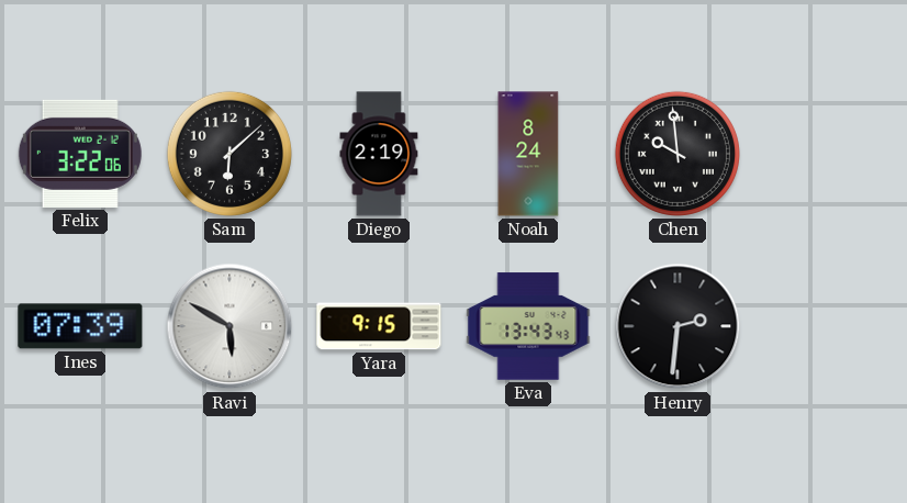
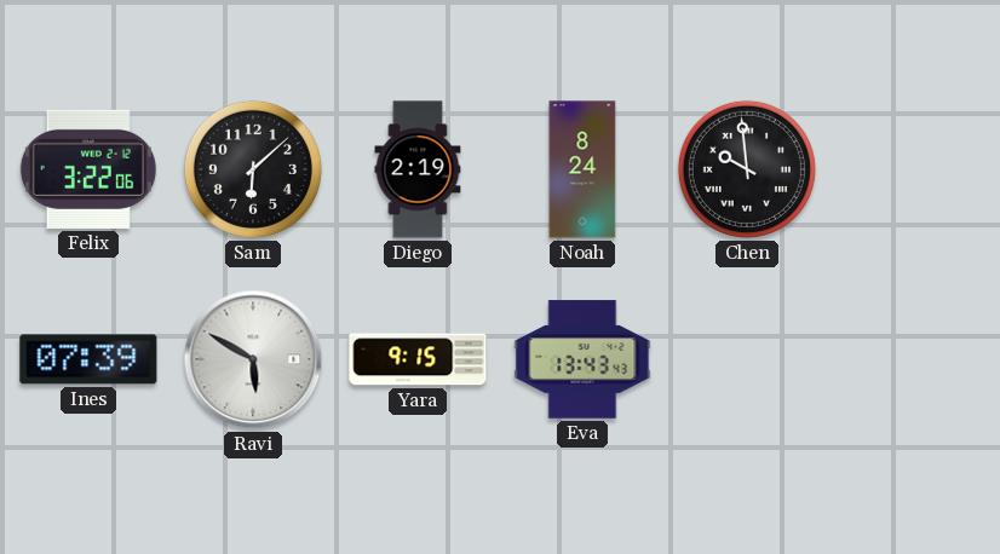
Henry: 2:31 -> none (678, 326)
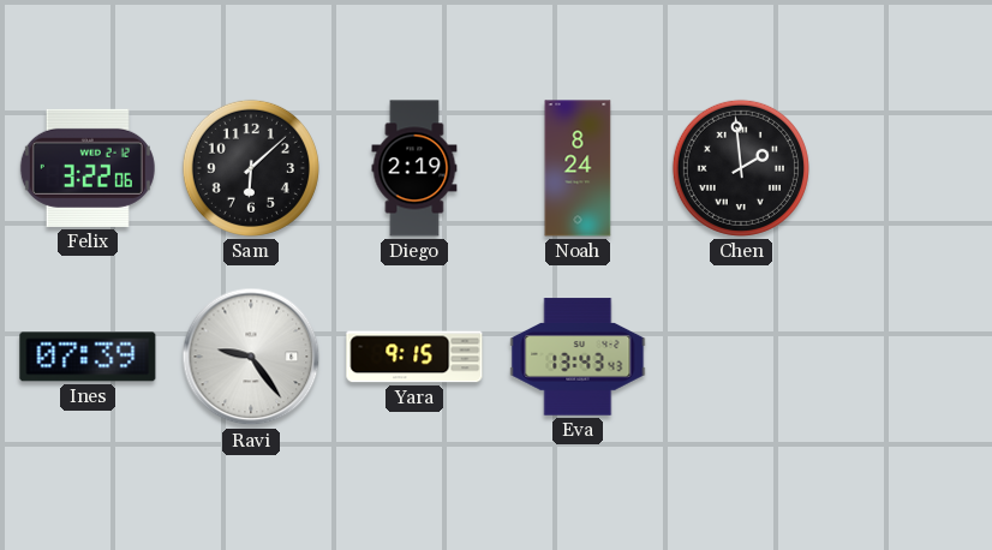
Chen: 9:59 -> 1:59 (741, 168)
Ravi: 5:50 -> 9:24 (251, 357)
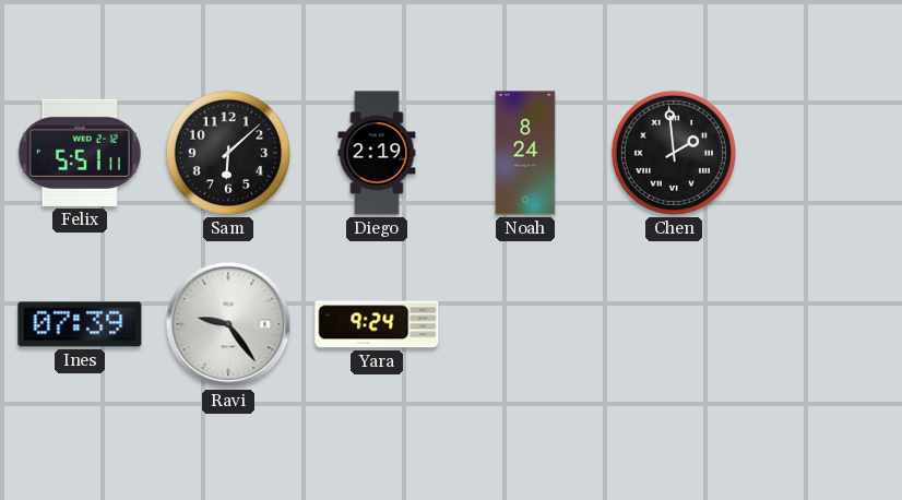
Felix: 3:22 -> 5:51 (80, 153)
Yara: 9:15 -> 9:24 (377, 324)
Eva: 13:43 -> none (578, 357)
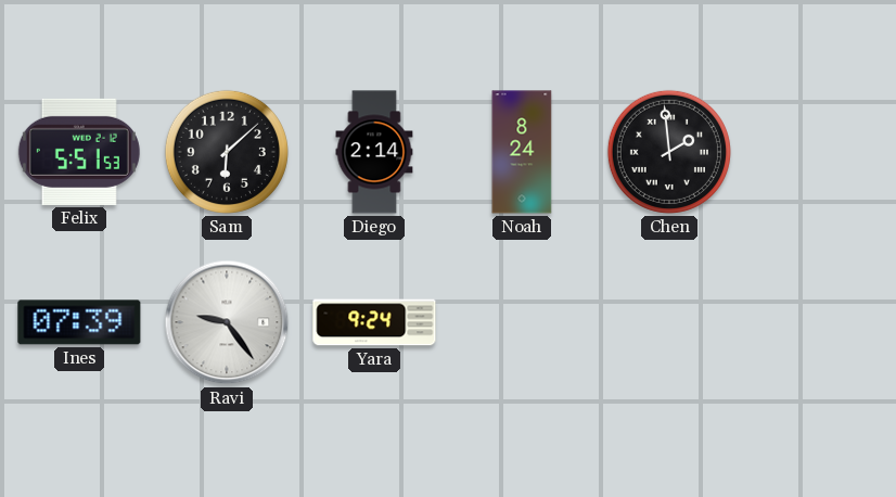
Felix: 5:51:11 -> 5:51:53 (79, 152)
Diego: 2:19 -> 2:14 (374, 152)
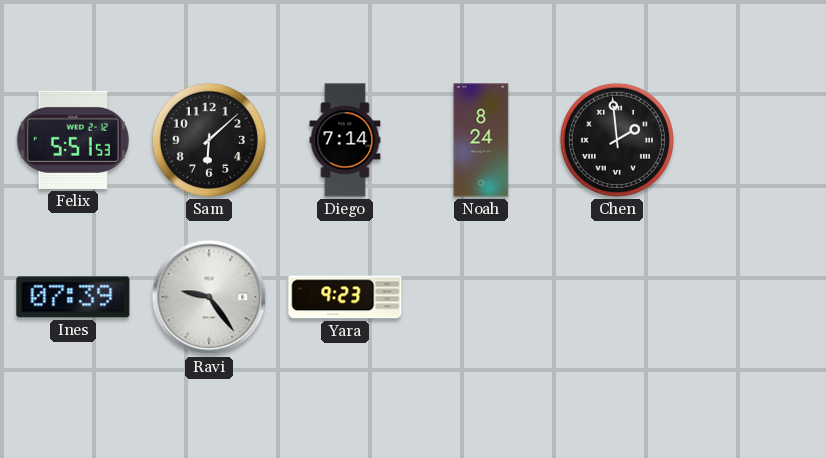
Diego: 2:14 -> 7:14 (345, 140)
Yara: 9:24 -> 9:23 (345, 297)
